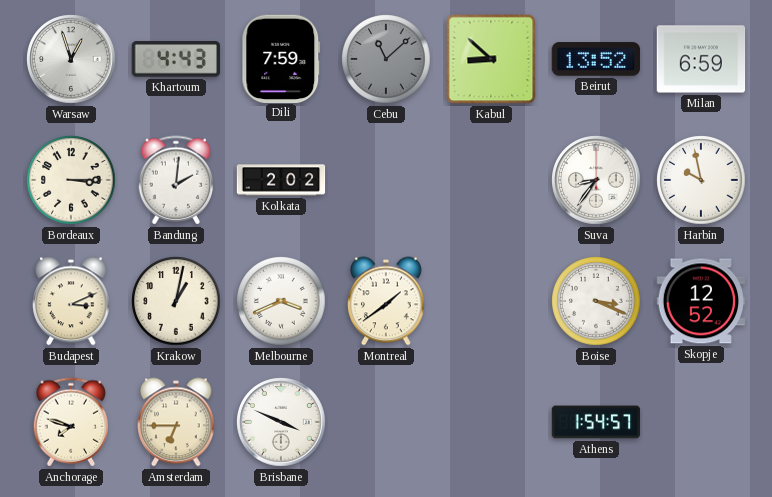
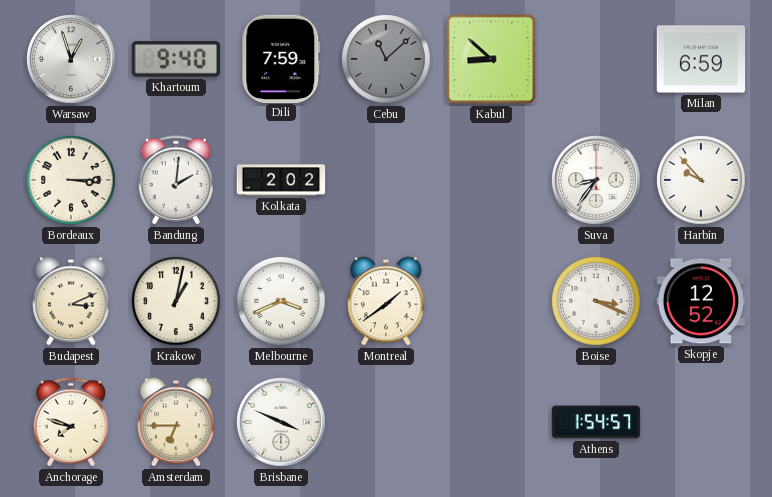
Khartoum: 4:43 -> 9:40 (175, 59)
Beirut: 13:52 -> none (596, 59)
Harbin: 9:58 -> 9:53 (701, 180)
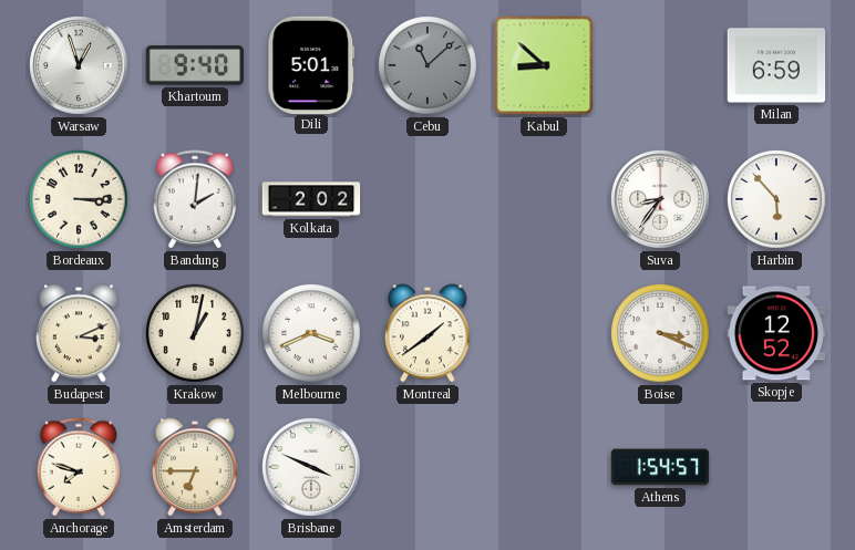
Dili: 7:59 -> 5:01 (311, 64)
Harbin: 9:53 -> 5:53 (776, 199)
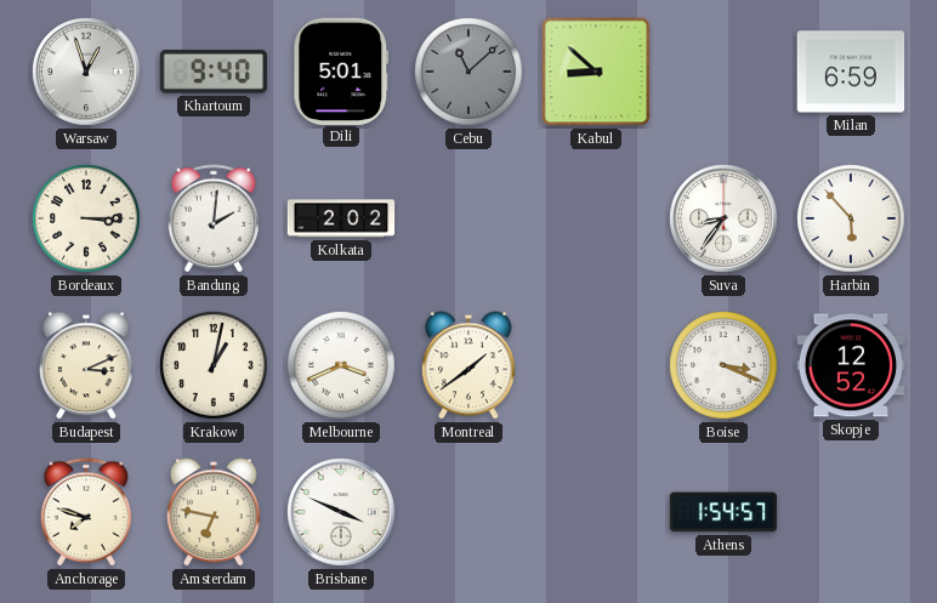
Amsterdam: 6:45 -> 6:47 (214, 512)
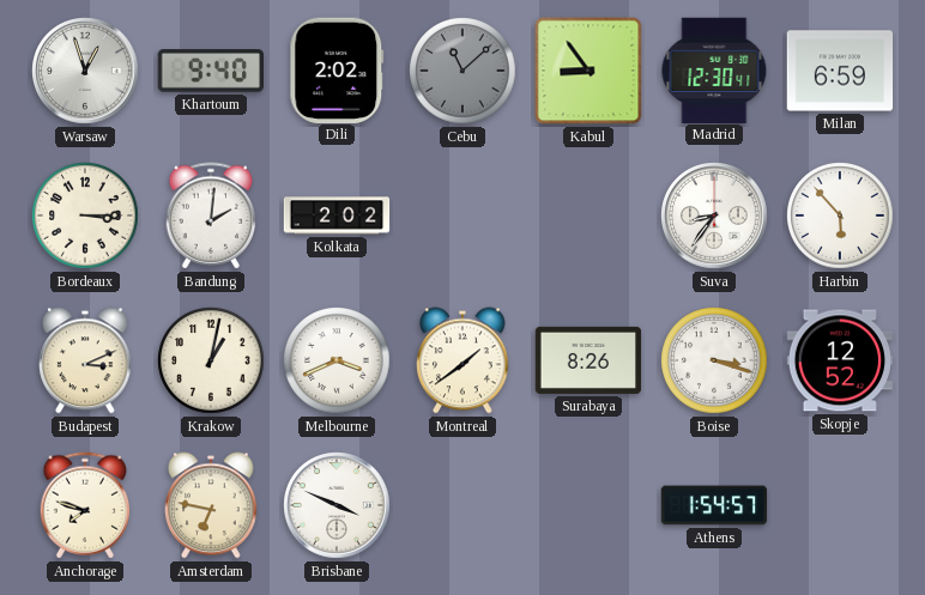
Dili: 5:01 -> 2:02 (337, 69)
Kabul: 8:52 -> 8:54 (588, 71)
Madrid: none -> 12:30 (714, 69)
Surabaya: none -> 8:26 (588, 360)
Boise: 3:19 -> 3:18 (714, 360)
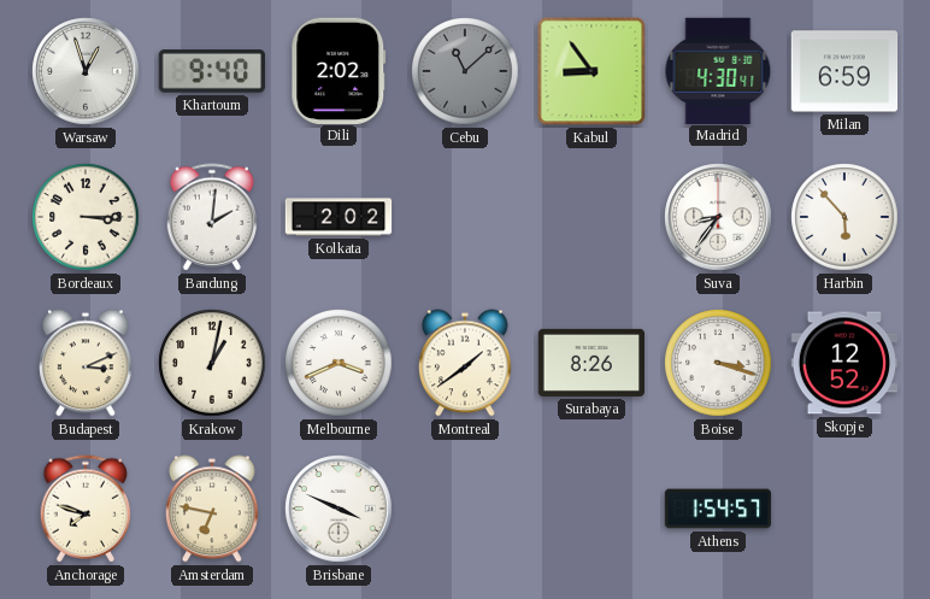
Madrid: 12:30 -> 4:30 (718, 70)
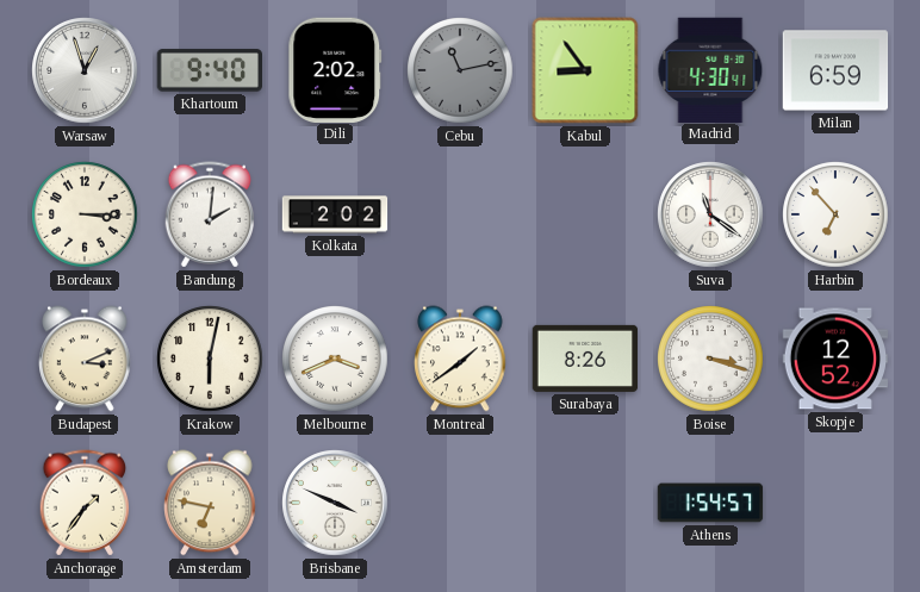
Cebu: 11:08 -> 11:13 (460, 70)
Suva: 8:36 -> 11:21 (710, 214)
Harbin: 5:53 -> 6:53 (835, 214)
Krakow: 1:02 -> 6:02 (210, 359)
Anchorage: 7:48 -> 1:36 (85, 503)
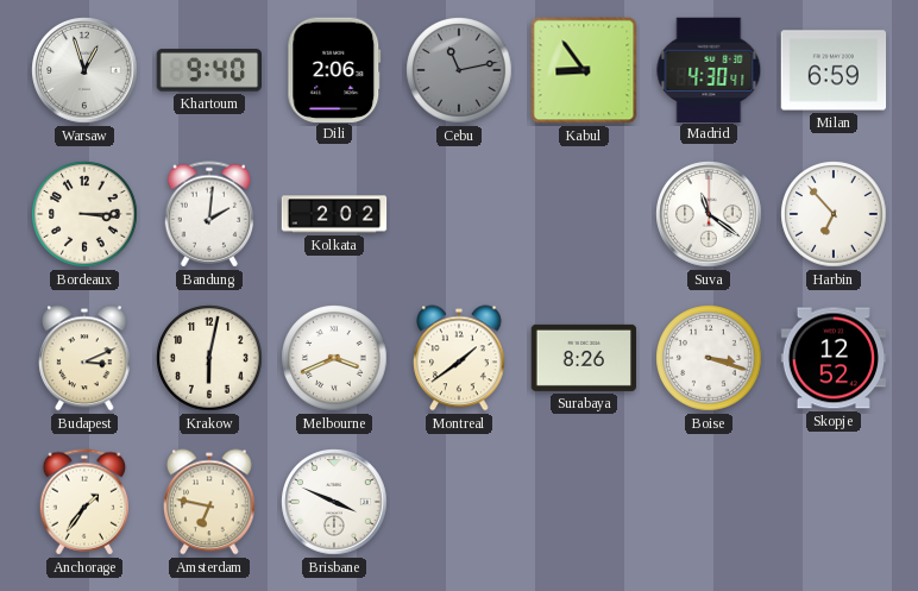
Dili: 2:02 -> 2:06 (334, 69)
Athens: 1:54 -> none (710, 503)
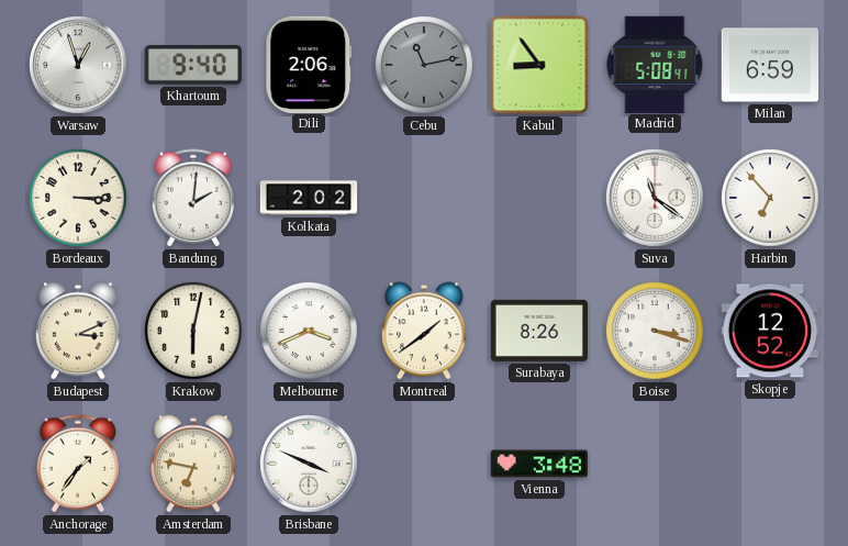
Madrid: 4:30 -> 5:08 (655, 64)
Vienna: none -> 3:48 (539, 464)
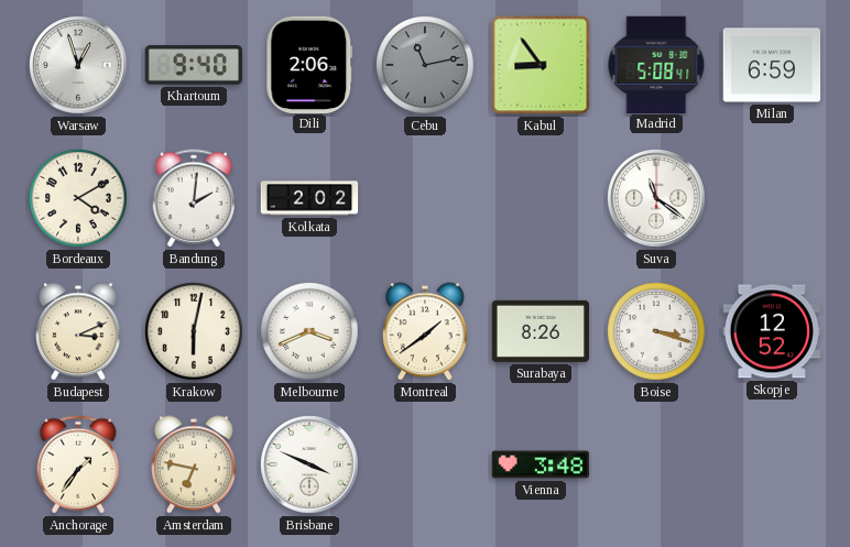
Bordeaux: 3:15 -> 4:10 (78, 198)
Harbin: 6:53 -> none (770, 198)
